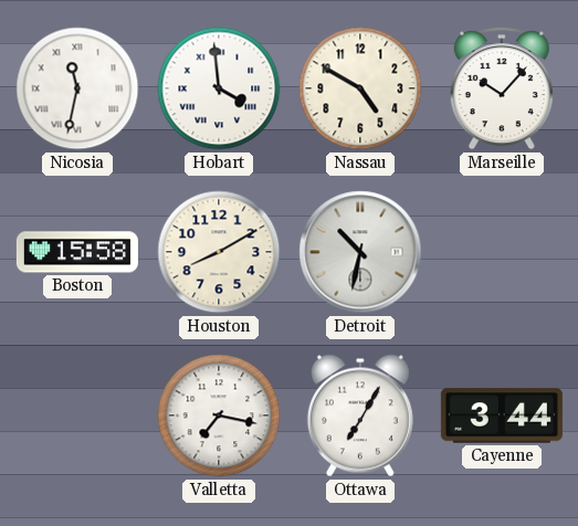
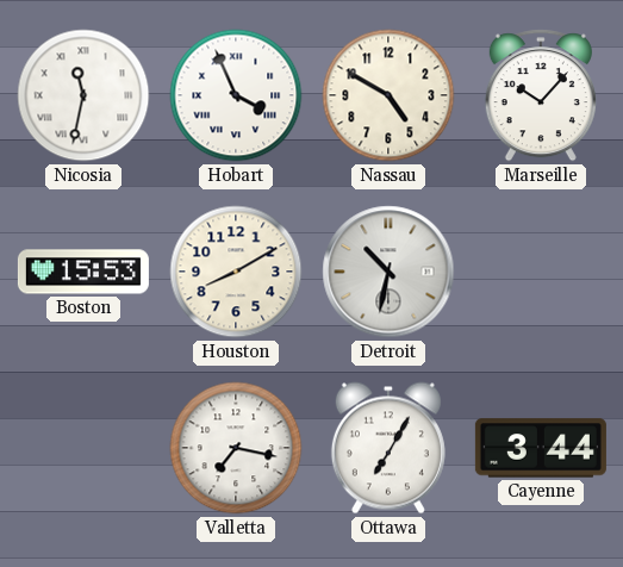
Hobart: 3:59 -> 3:56 (236, 95)
Boston: 15:58 -> 15:53 (83, 272)
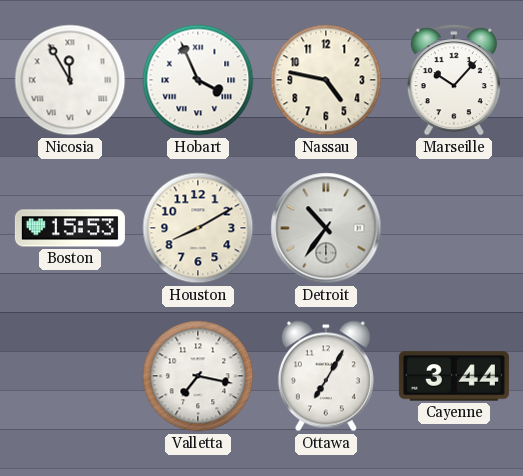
Nicosia: 11:32 -> 11:55 (70, 80)
Nassau: 4:50 -> 4:47 (326, 80)
Detroit: 10:32 -> 10:36 (326, 228)
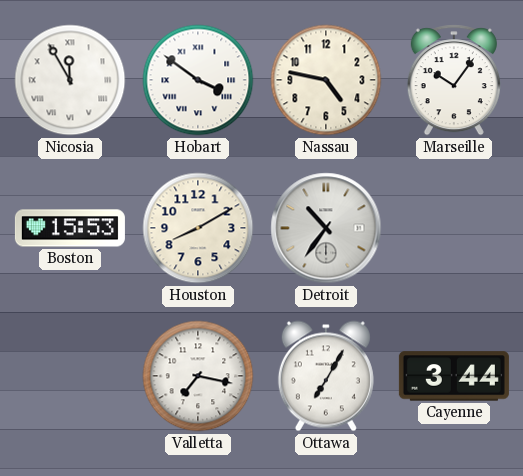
Hobart: 3:56 -> 3:51 (198, 80)
Marseille: 10:07 -> 10:06 (454, 80)
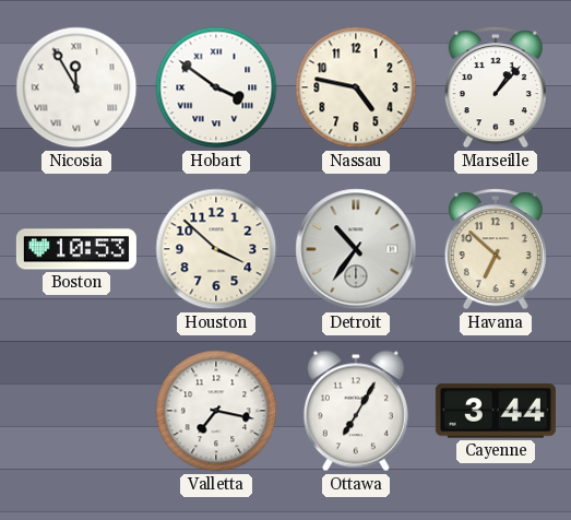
Marseille: 10:06 -> 1:07 (496, 87)
Boston: 15:53 -> 10:53 (76, 249)
Houston: 8:10 -> 3:52 (216, 249)
Havana: none -> 6:52 (496, 249)
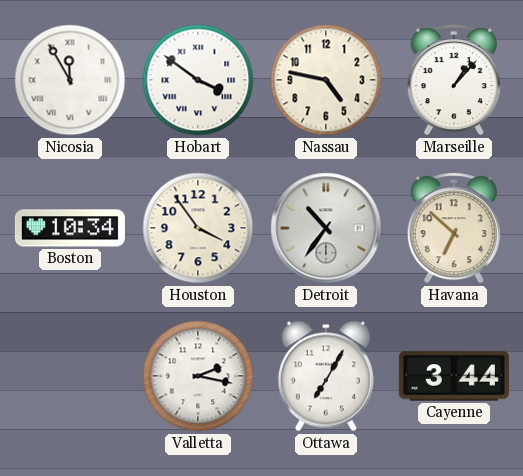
Boston: 10:53 -> 10:34 (70, 228)
Houston: 3:52 -> 3:54 (198, 228)
Valletta: 7:17 -> 2:17 (198, 376)
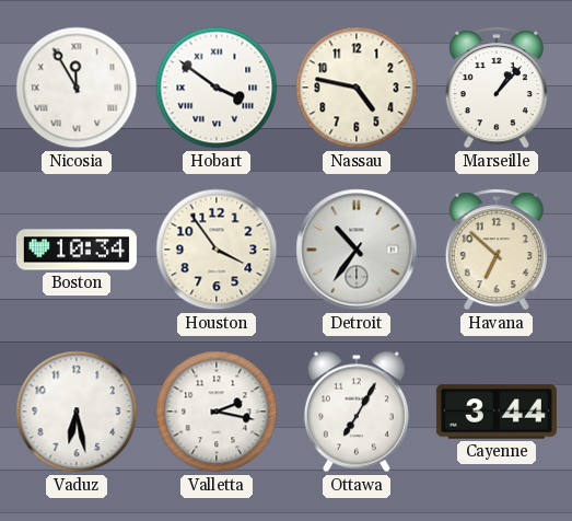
Vaduz: none -> 6:28 (77, 412)
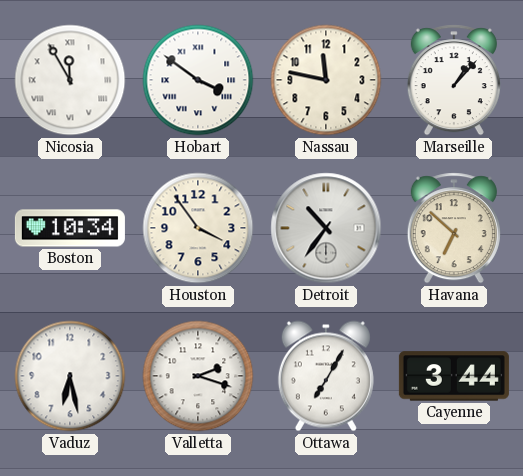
Nassau: 4:47 -> 11:47 (326, 80)
Valletta: 2:17 -> 2:18 (198, 376)
